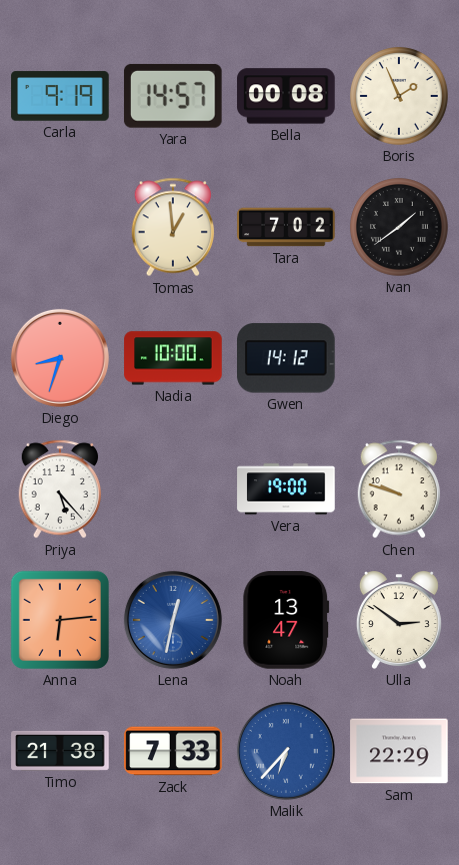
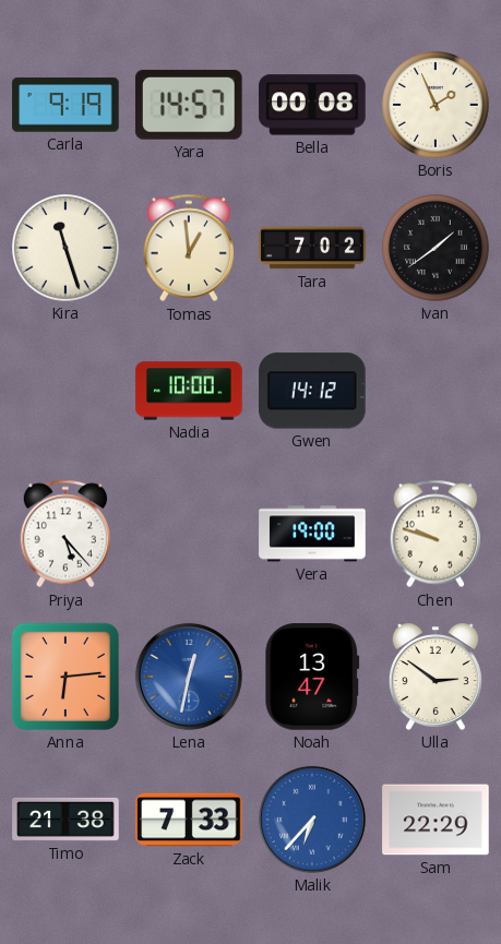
Kira: none -> 11:27 (65, 248)
Diego: 8:33 -> none (60, 358)
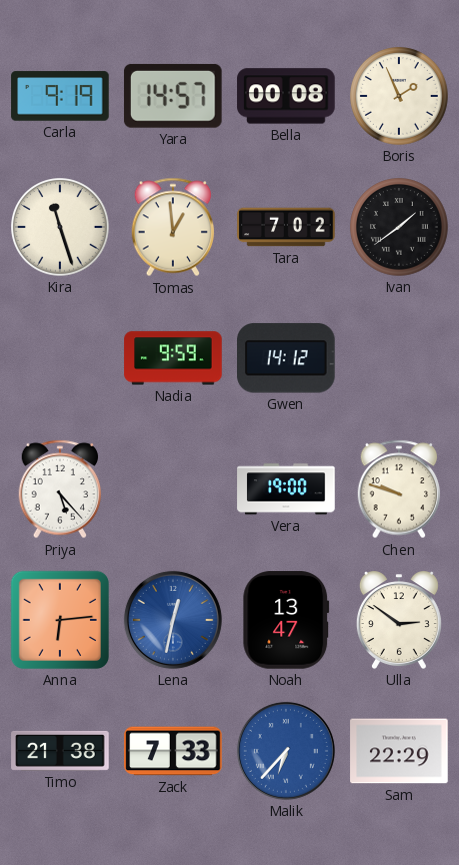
Nadia: 10:00 -> 9:59 (173, 358)
